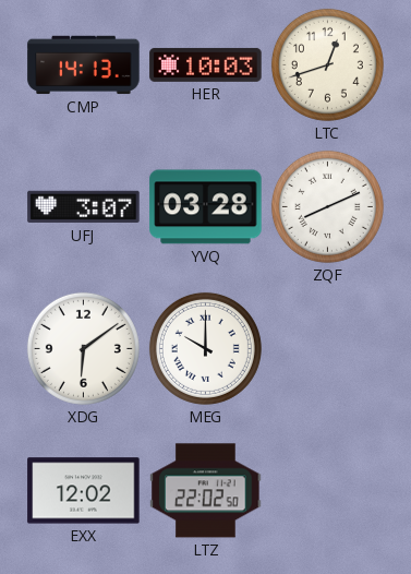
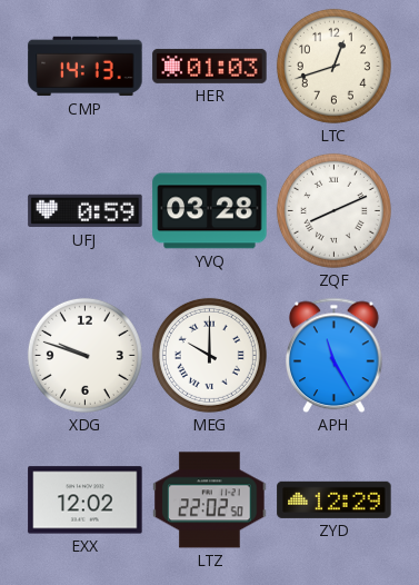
HER: 10:03 -> 01:03 (210, 66)
UFJ: 3:07 -> 0:59 (86, 211)
XDG: 6:09 -> 9:48 (84, 355)
APH: none -> 11:25 (335, 356)
ZYD: none -> 12:29 (335, 499)
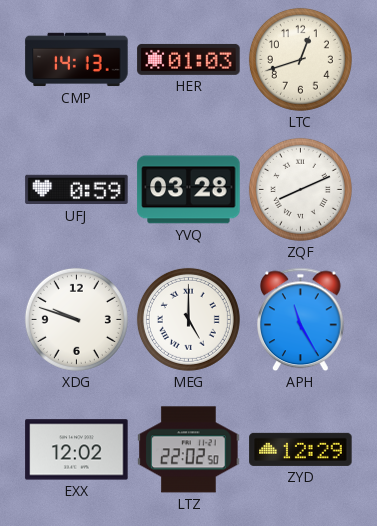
MEG: 10:00 -> 5:00 (188, 319)
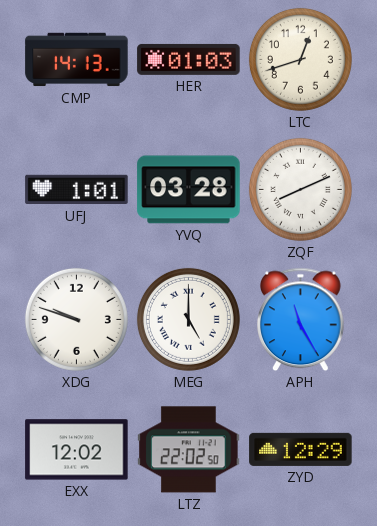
UFJ: 0:59 -> 1:01 (77, 190)
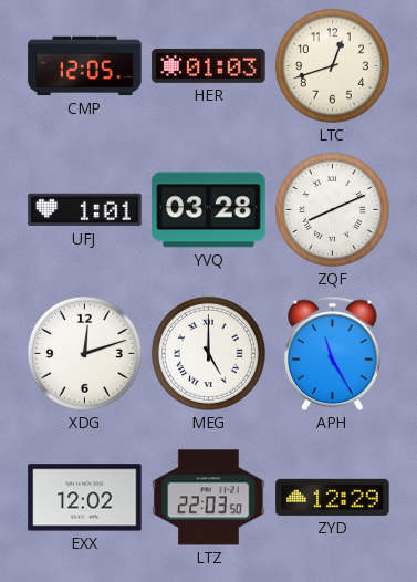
CMP: 14:13 -> 12:05 (85, 66)
XDG: 9:48 -> 12:12 (84, 353)
LTZ: 22:02 -> 22:03 (209, 498)
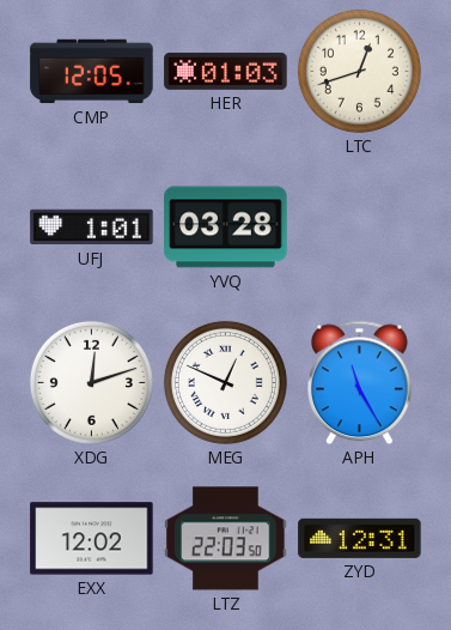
ZQF: 8:11 -> none (332, 209)
MEG: 5:00 -> 12:49 (225, 382)
ZYD: 12:29 -> 12:31 (360, 538)
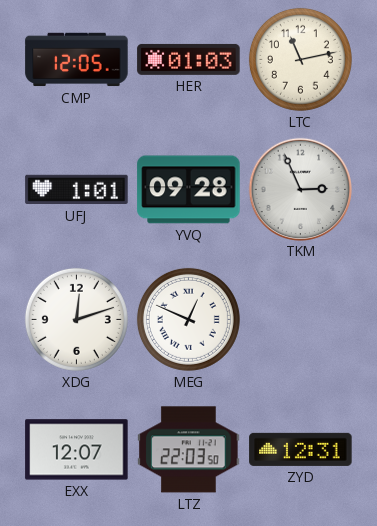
LTC: 12:42 -> 11:13 (300, 59)
YVQ: 03:28 -> 09:28 (189, 190)
TKM: none -> 2:56 (300, 189)
APH: 11:25 -> none (360, 383)
EXX: 12:02 -> 12:07 (77, 450)
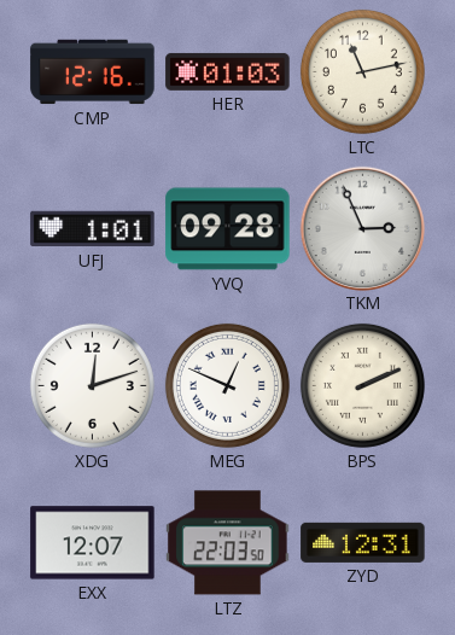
CMP: 12:05 -> 12:16 (93, 72)
BPS: none -> 2:11 (362, 385)
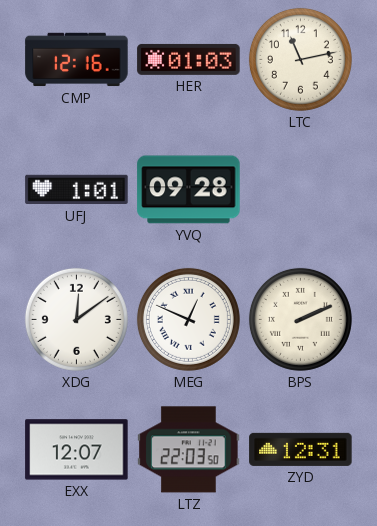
TKM: 2:56 -> none (362, 228)
XDG: 12:12 -> 12:09 (76, 319)
